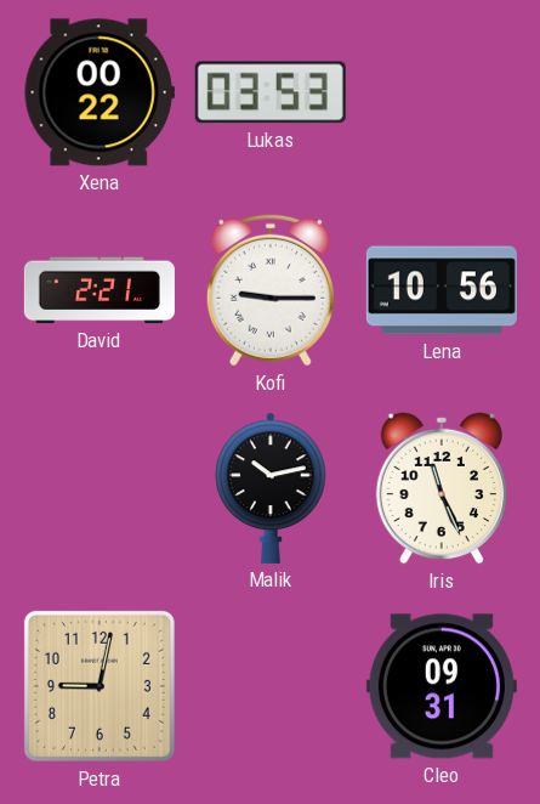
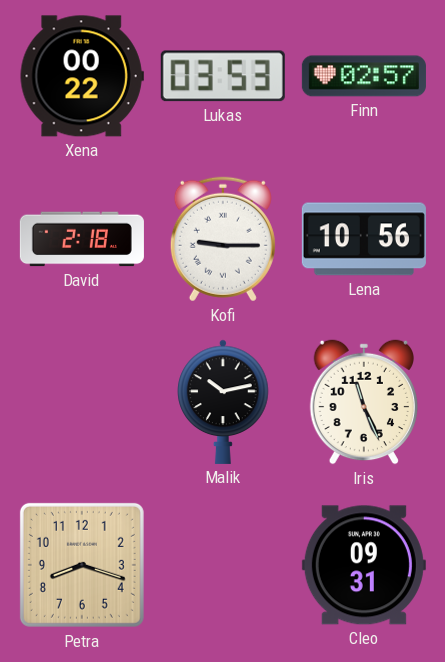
Finn: none -> 02:57 (364, 76)
David: 2:21 -> 2:18 (82, 239)
Petra: 9:02 -> 8:18 (82, 565)
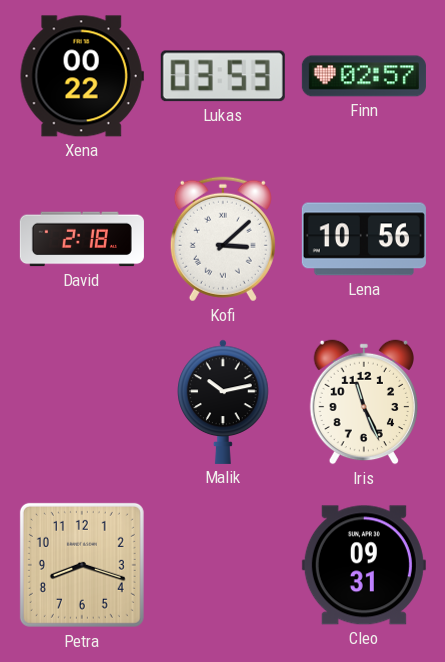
Kofi: 9:15 -> 3:08 (223, 239)
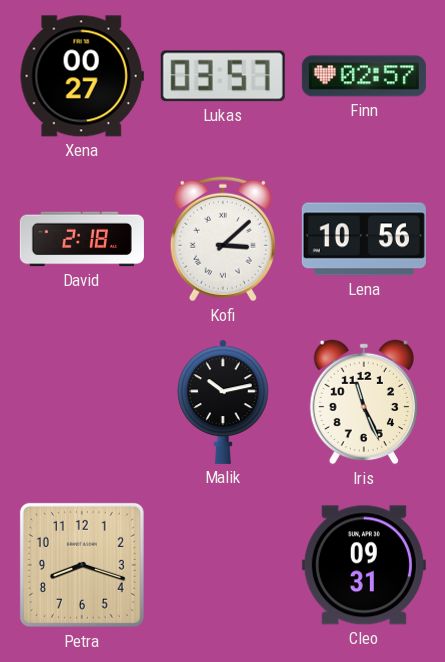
Xena: 00:22 -> 00:27 (82, 76)
Lukas: 03:53 -> 03:57 (223, 76)
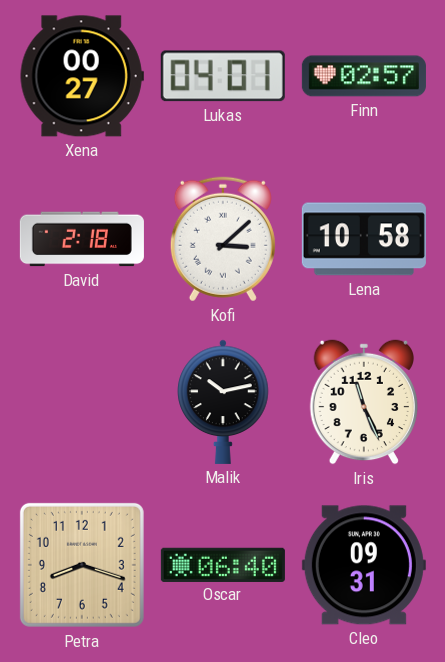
Lukas: 03:57 -> 04:01 (223, 76)
Lena: 10:56 -> 10:58 (364, 239)
Oscar: none -> 06:40 (223, 564)
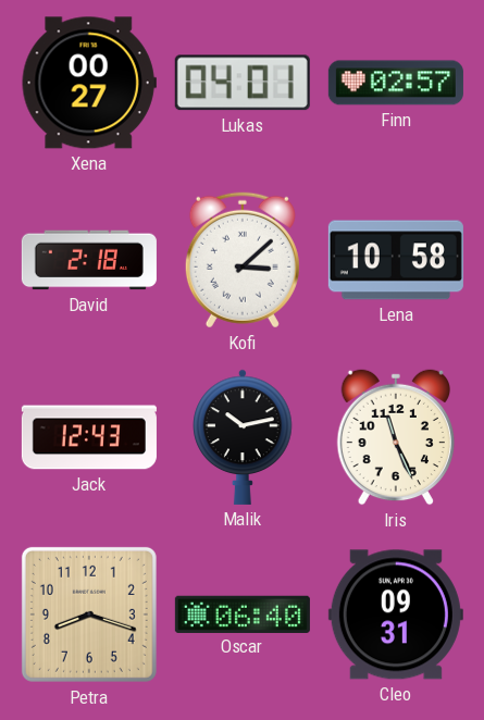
Jack: none -> 12:43 (89, 437)
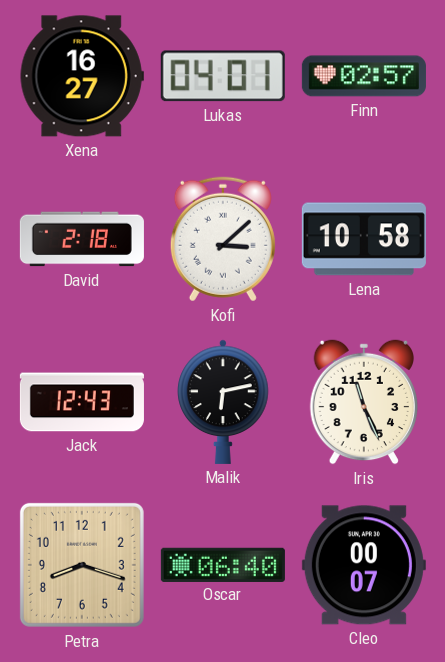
Xena: 00:27 -> 16:27 (82, 76)
Malik: 10:13 -> 6:13 (223, 402)
Cleo: 09:31 -> 00:07 (364, 565)
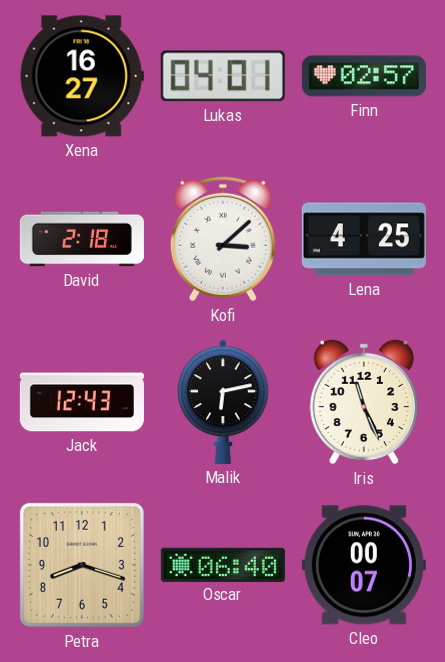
Lena: 10:58 -> 4:25 (364, 239)
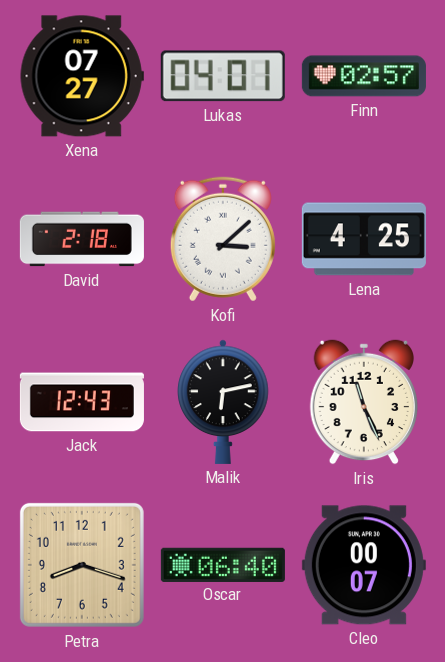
Xena: 16:27 -> 07:27 (82, 76)
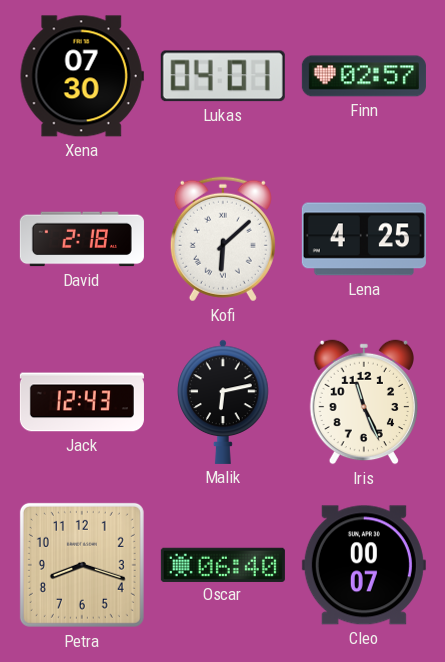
Xena: 07:27 -> 07:30 (82, 76)
Kofi: 3:08 -> 6:08 (223, 239)
